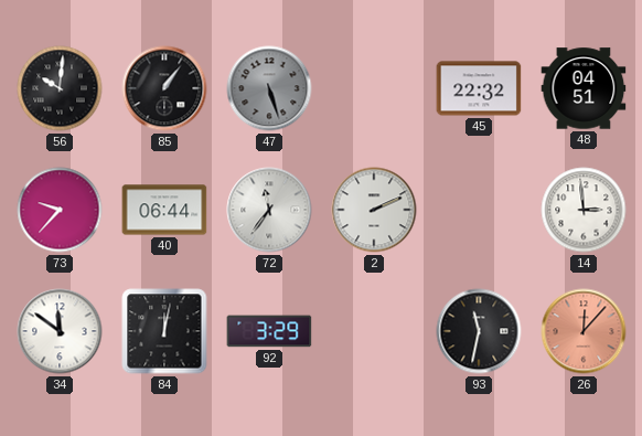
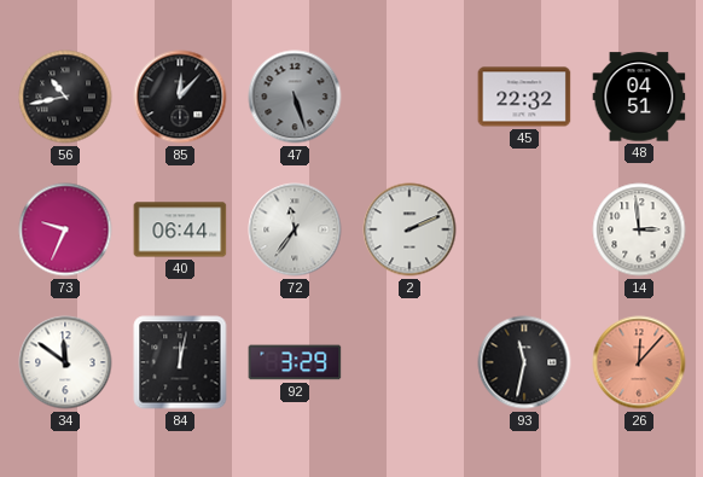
56: 10:01 -> 10:43 (65, 97)
85: 1:06 -> 12:07 (180, 97)
73: 9:37 -> 9:34 (65, 229)
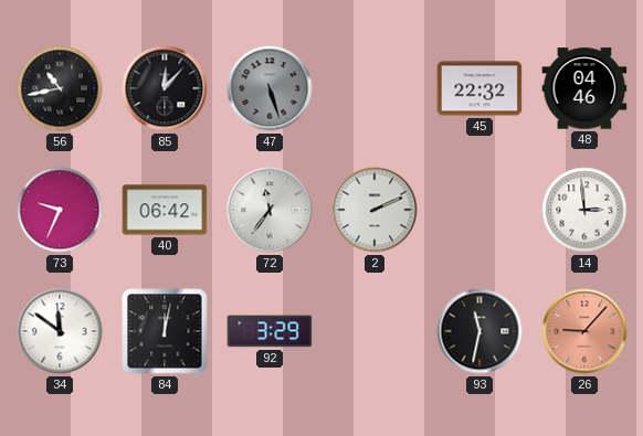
48: 04:51 -> 04:46 (584, 88)
40: 06:44 -> 06:42 (165, 210)
26: 12:07 -> 9:07 (584, 331)
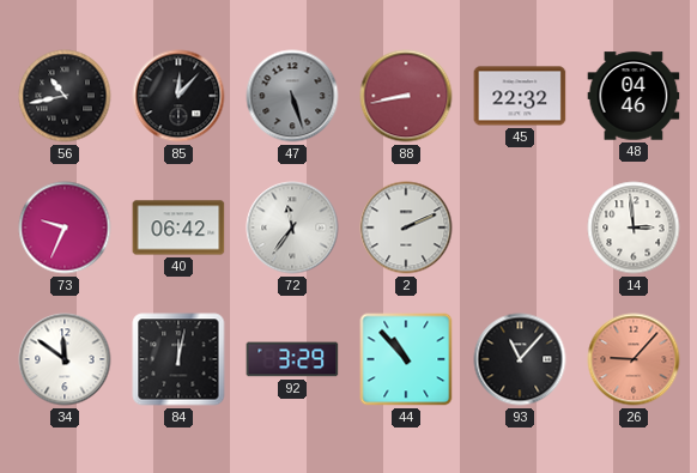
88: none -> 8:43 (406, 96)
44: none -> 10:53 (406, 359)
93: 11:32 -> 11:07 (520, 359)
